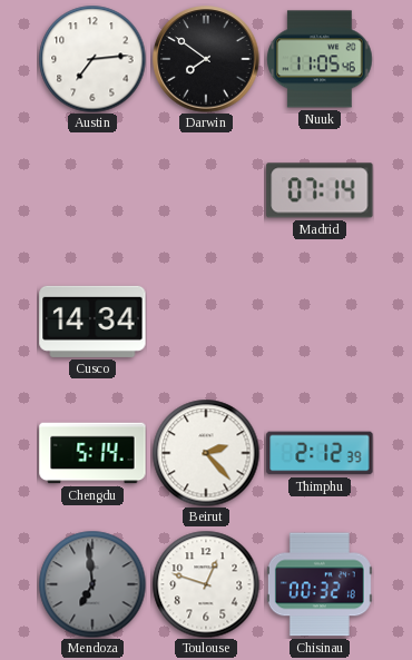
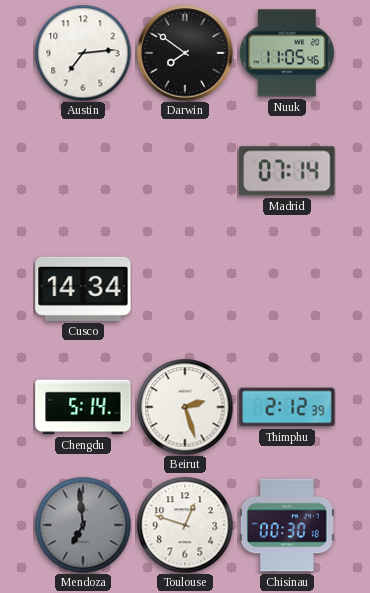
Beirut: 2:23 -> 2:27 (185, 407)
Chisinau: 00:32 -> 00:30 (287, 525)
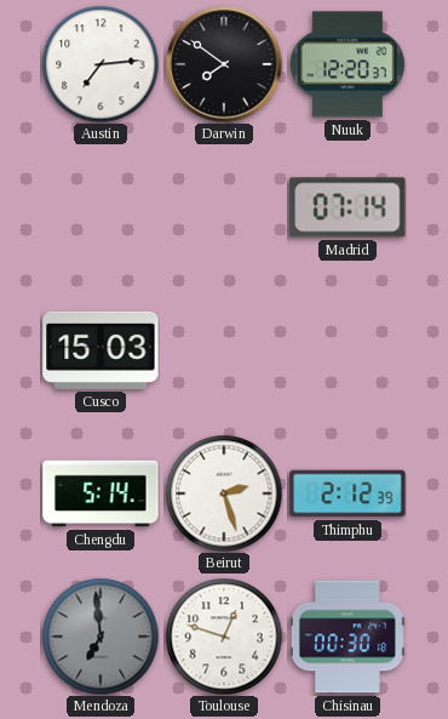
Nuuk: 11:05 -> 12:20 (348, 64)
Cusco: 14:34 -> 15:03 (100, 350)
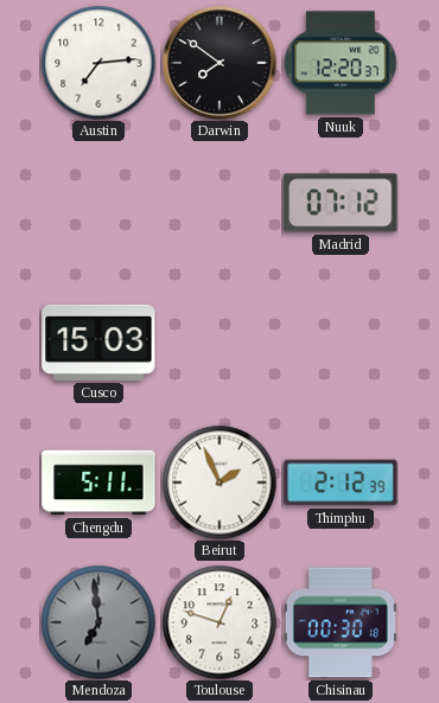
Madrid: 07:14 -> 07:12 (341, 203)
Chengdu: 5:14 -> 5:11 (98, 482)
Beirut: 2:27 -> 1:56 (220, 482)
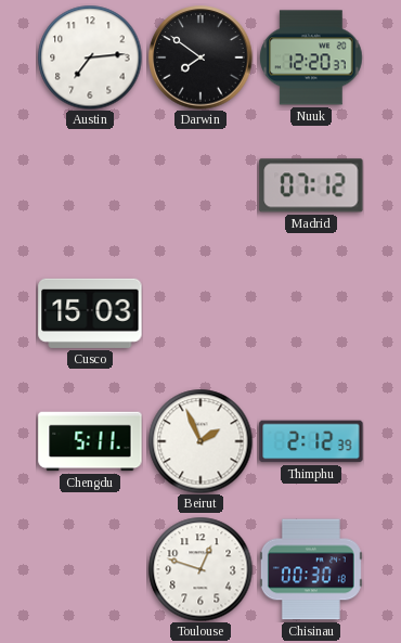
Mendoza: 6:59 -> none (98, 622)
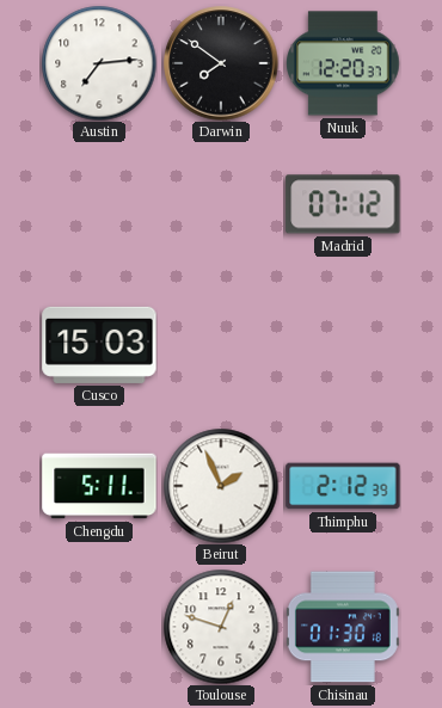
Chisinau: 00:30 -> 01:30 (343, 627)
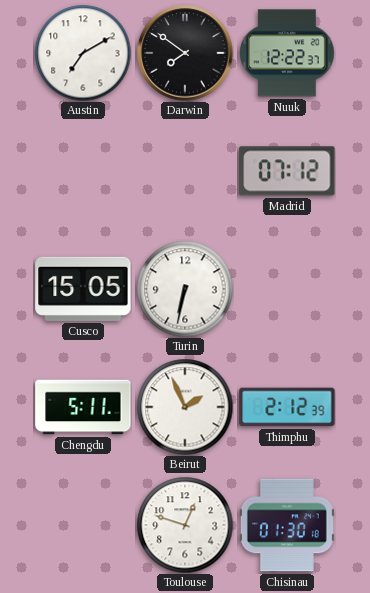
Austin: 7:14 -> 7:10 (83, 53)
Nuuk: 12:20 -> 12:22 (287, 53)
Cusco: 15:03 -> 15:05 (83, 289)
Turin: none -> 6:32 (185, 289)
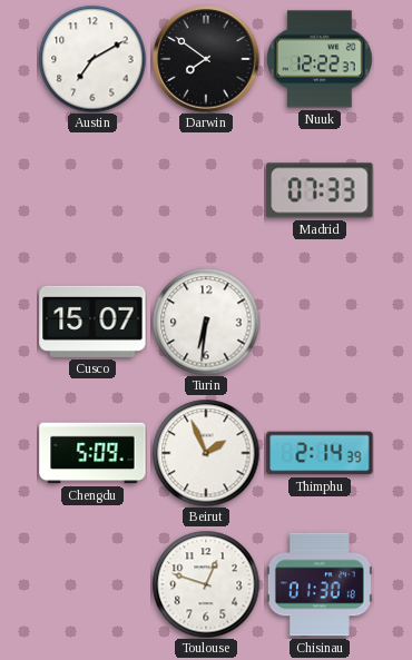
Madrid: 07:12 -> 07:33 (320, 190)
Cusco: 15:05 -> 15:07 (92, 322)
Turin: 6:32 -> 6:31 (206, 322)
Chengdu: 5:11 -> 5:09 (92, 453)
Thimphu: 2:12 -> 2:14 (320, 453)
